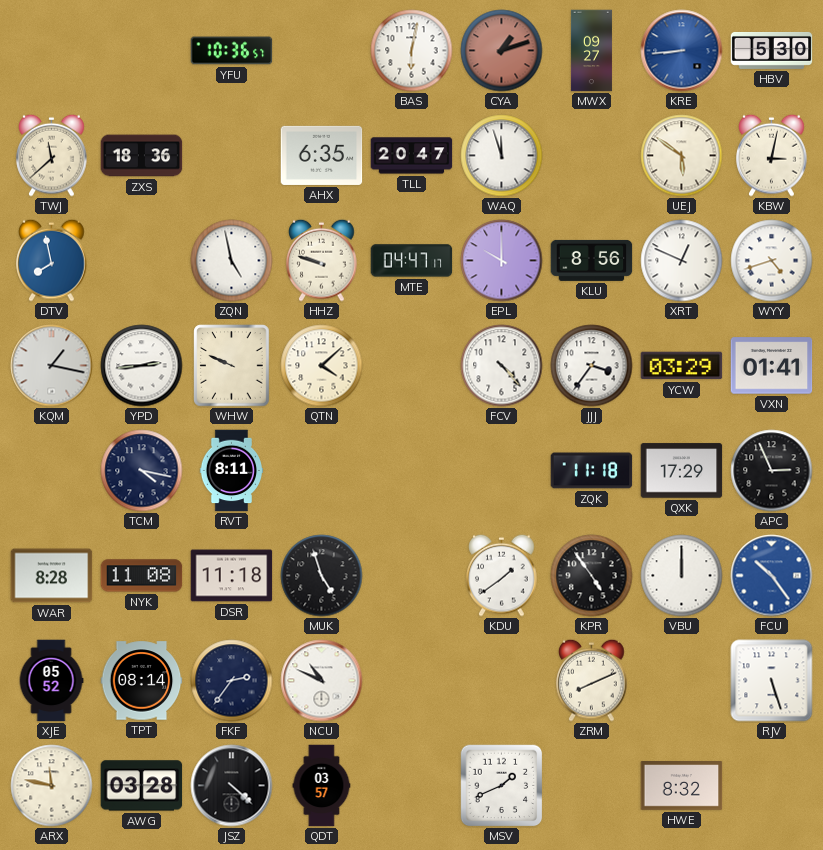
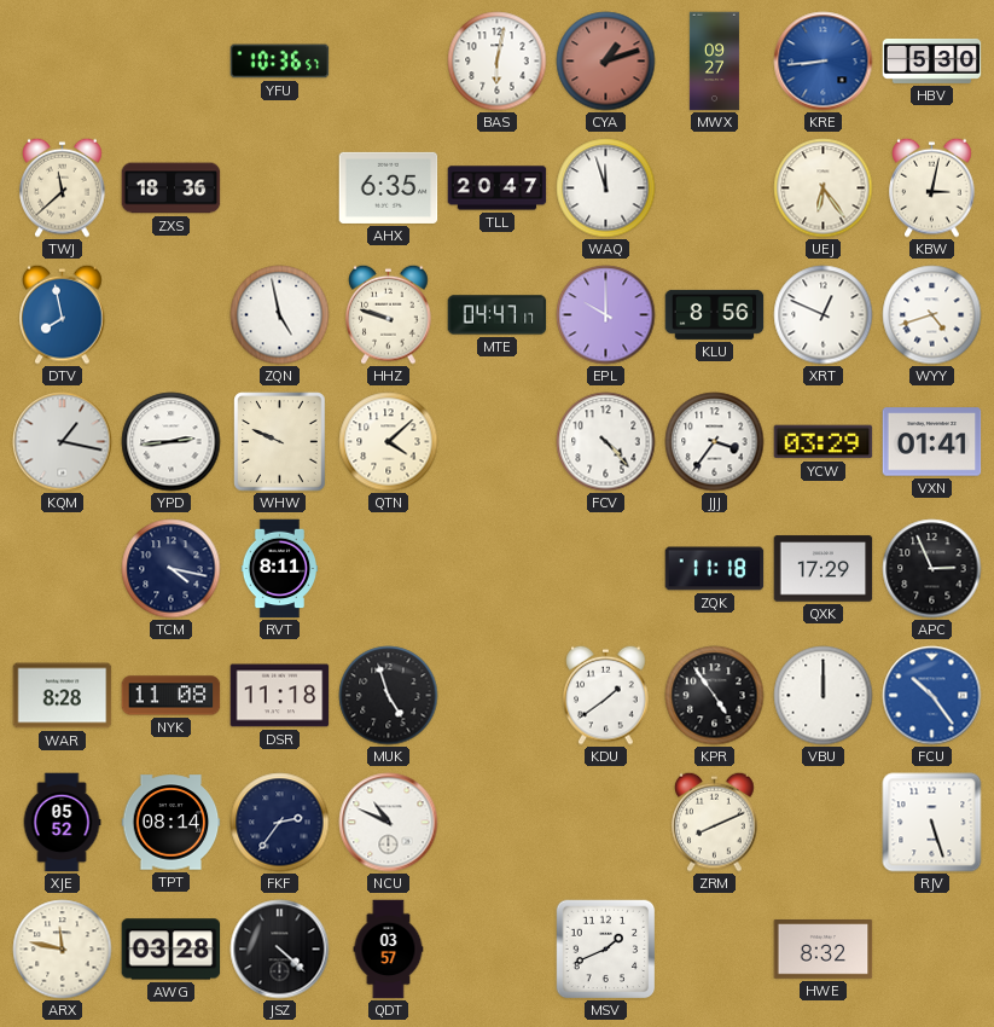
UEJ: 5:51 -> 6:24 (824, 188)
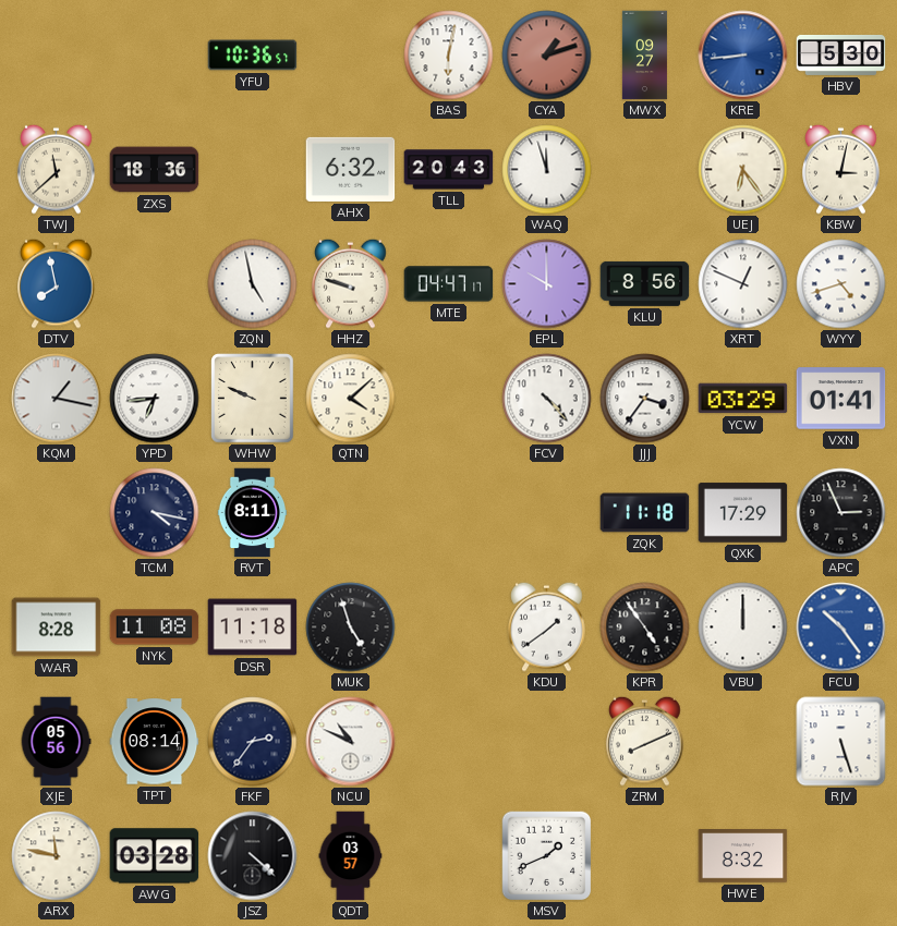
AHX: 6:35 -> 6:32 (351, 169)
TLL: 20:47 -> 20:43 (449, 170)
YPD: 2:44 -> 6:44 (155, 399)
XJE: 05:52 -> 05:56 (56, 742)
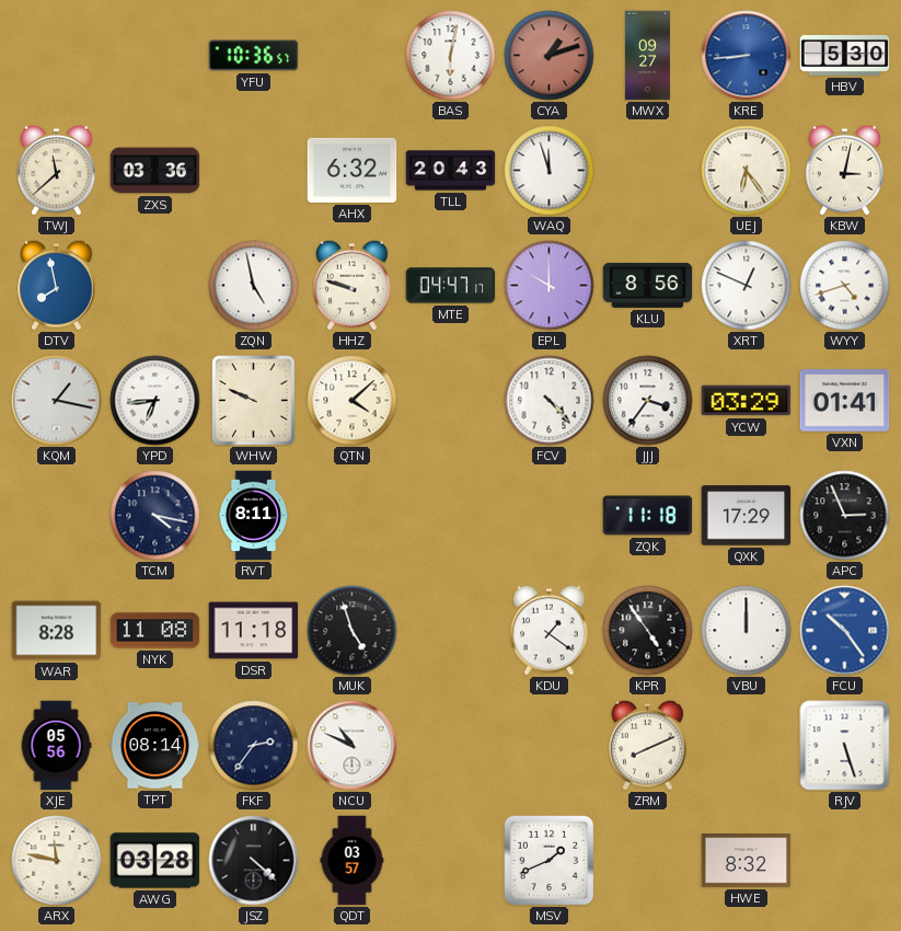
ZXS: 18:36 -> 03:36 (155, 171)
KDU: 1:39 -> 1:21 (550, 630)
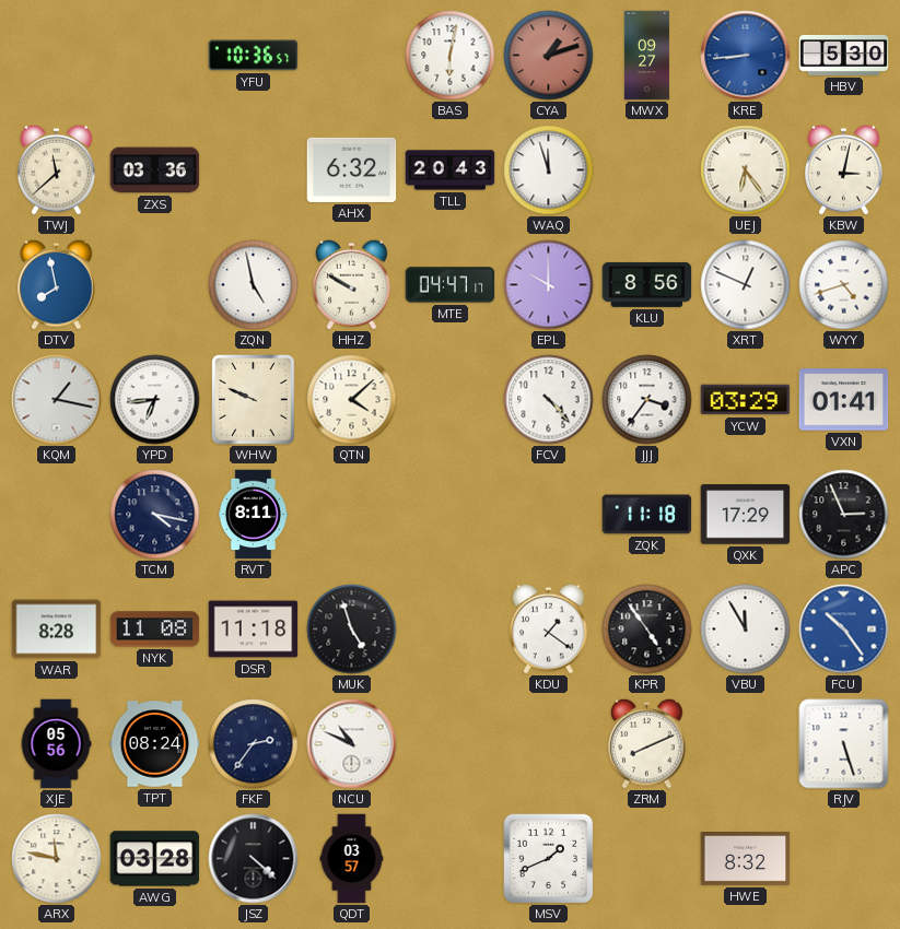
HHZ: 9:48 -> 9:50 (352, 284)
VBU: 12:00 -> 11:55 (746, 630)
TPT: 08:14 -> 08:24 (155, 744)
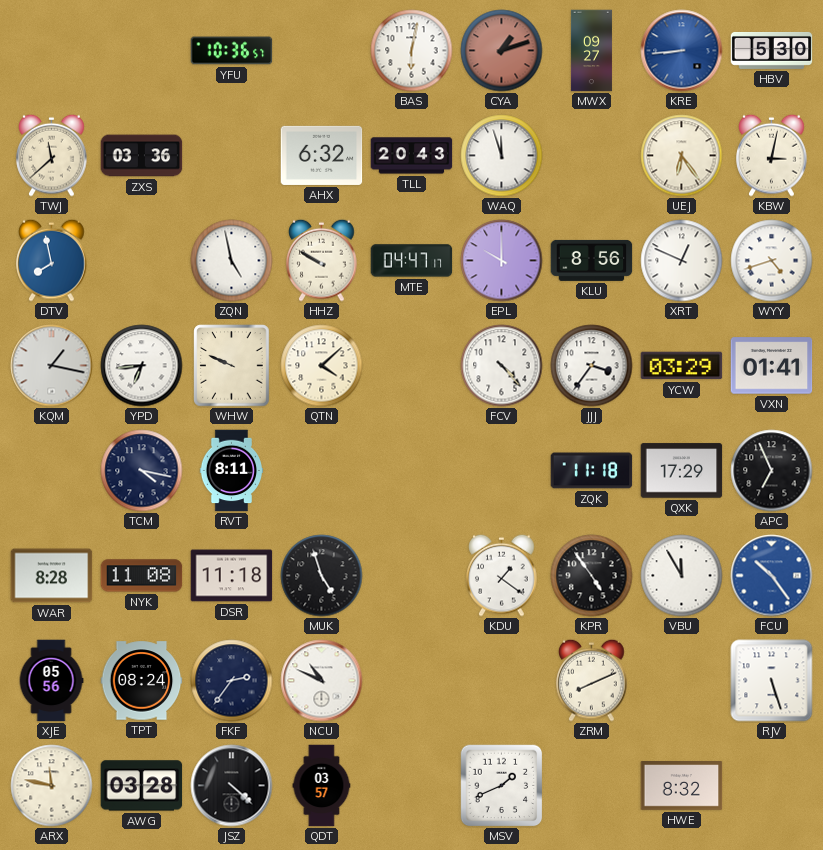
APC: 2:56 -> 6:56 (772, 471)
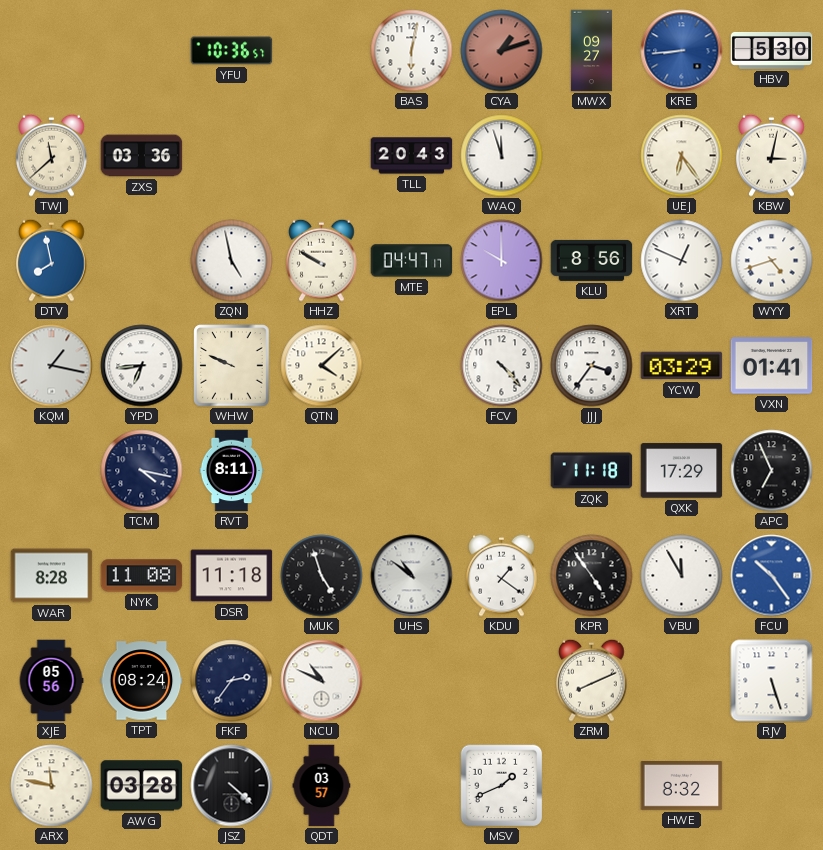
AHX: 6:32 -> none (322, 155)
UHS: none -> 10:51 (412, 576)
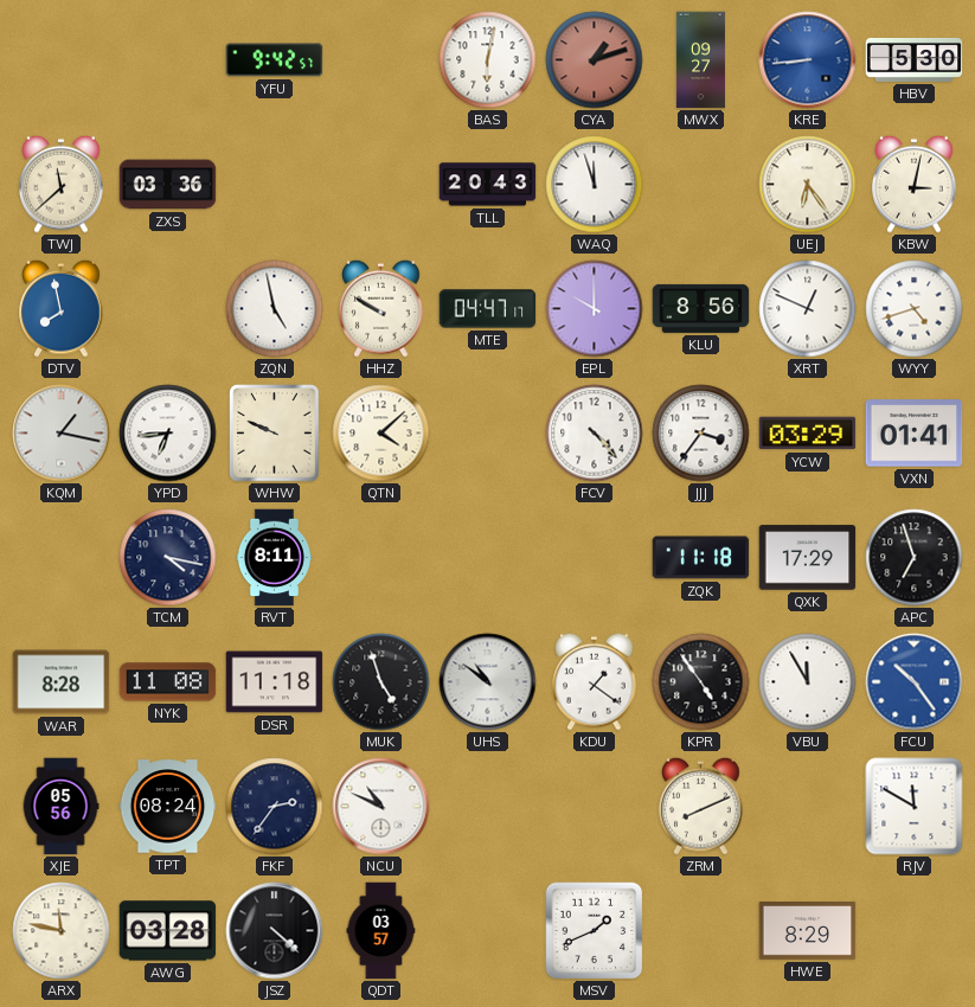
YFU: 10:36 -> 9:42 (275, 60)
APC: 6:56 -> 6:57 (915, 558)
RJV: 5:27 -> 11:50 (915, 807)
HWE: 8:32 -> 8:29 (808, 931)
